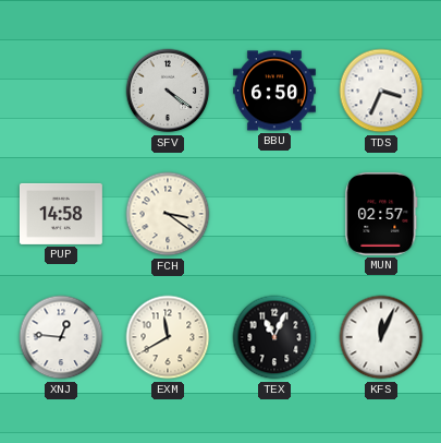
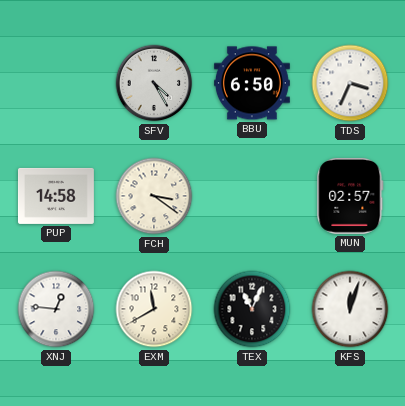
SFV: 4:21 -> 4:25 (154, 83)
KFS: 12:04 -> 12:03 (350, 309)
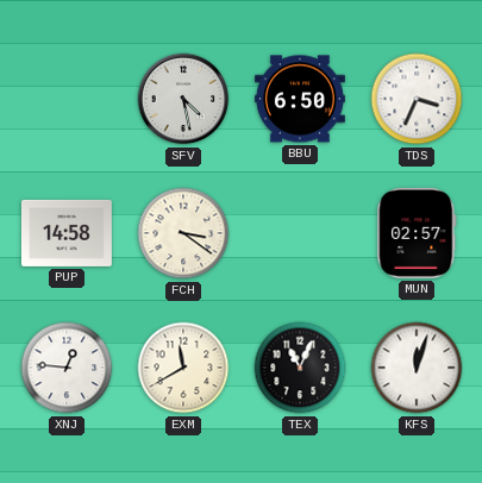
SFV: 4:25 -> 4:28 (183, 99)
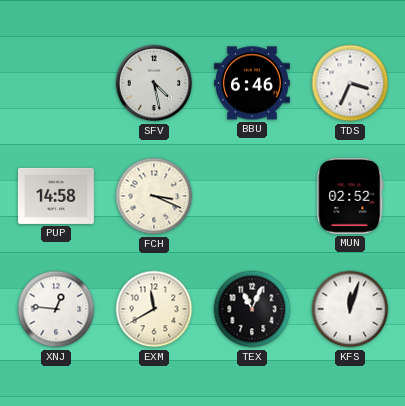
BBU: 6:50 -> 6:46 (252, 83)
FCH: 3:21 -> 3:19 (154, 196)
MUN: 02:57 -> 02:52 (350, 196)
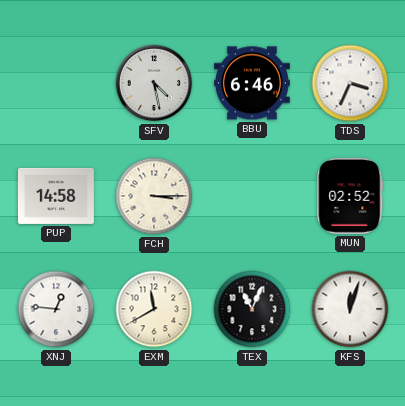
FCH: 3:19 -> 3:15 (154, 196)
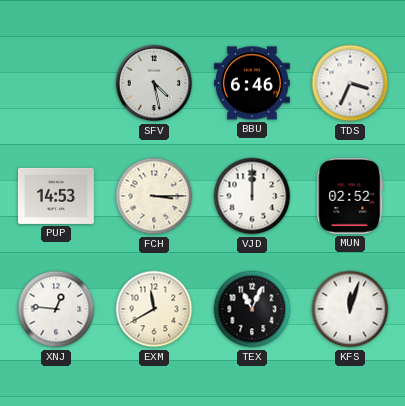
PUP: 14:58 -> 14:53 (56, 196)
VJD: none -> 12:00 (252, 196)
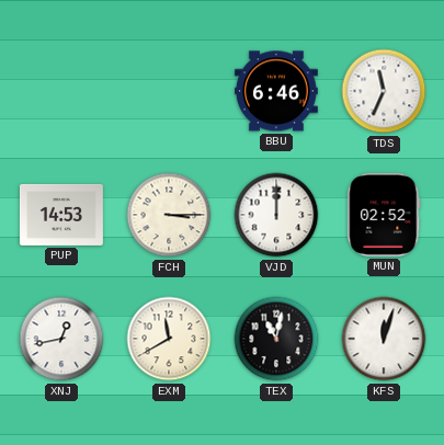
SFV: 4:28 -> none (154, 83)
TDS: 3:34 -> 11:34 (384, 91)
XNJ: 12:46 -> 12:43 (61, 339)
TEX: 11:04 -> 11:02 (276, 339)
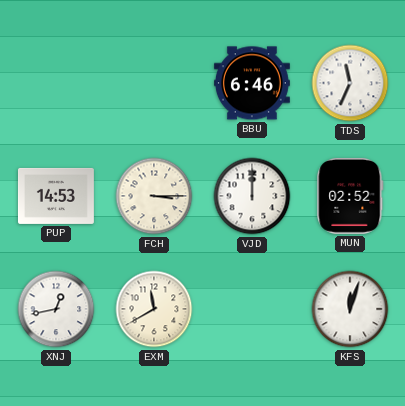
TEX: 11:02 -> none (276, 339)
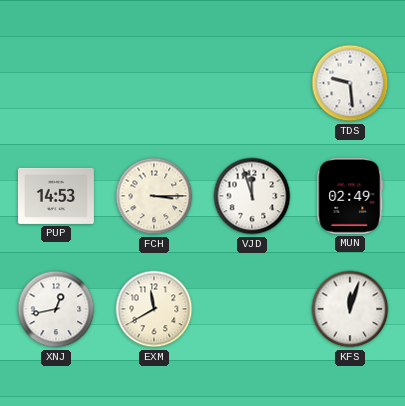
BBU: 6:46 -> none (252, 83)
TDS: 11:34 -> 9:29 (350, 83)
VJD: 12:00 -> 11:57 (252, 196)
MUN: 02:52 -> 02:49 (350, 196)
